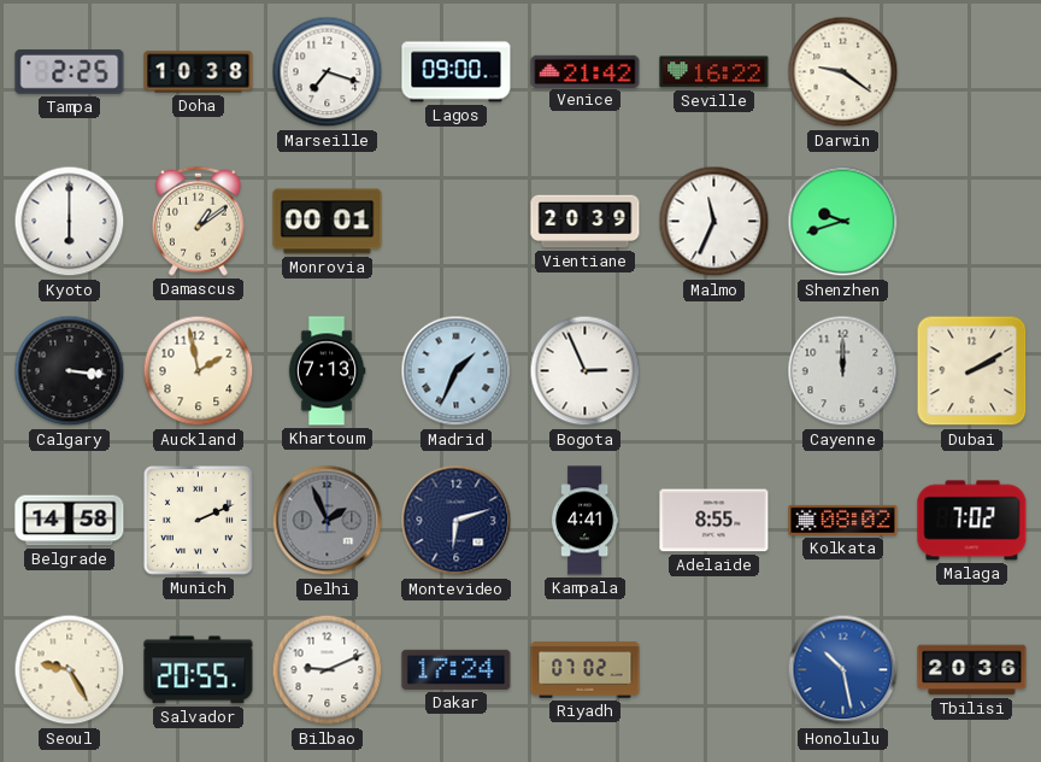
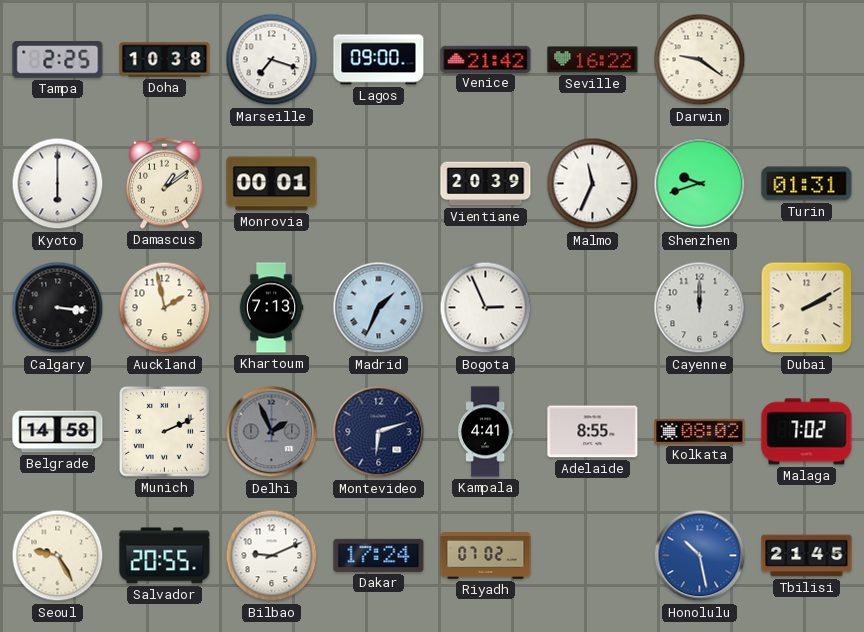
Turin: none -> 01:31 (807, 184)
Tbilisi: 20:36 -> 21:45 (807, 556)
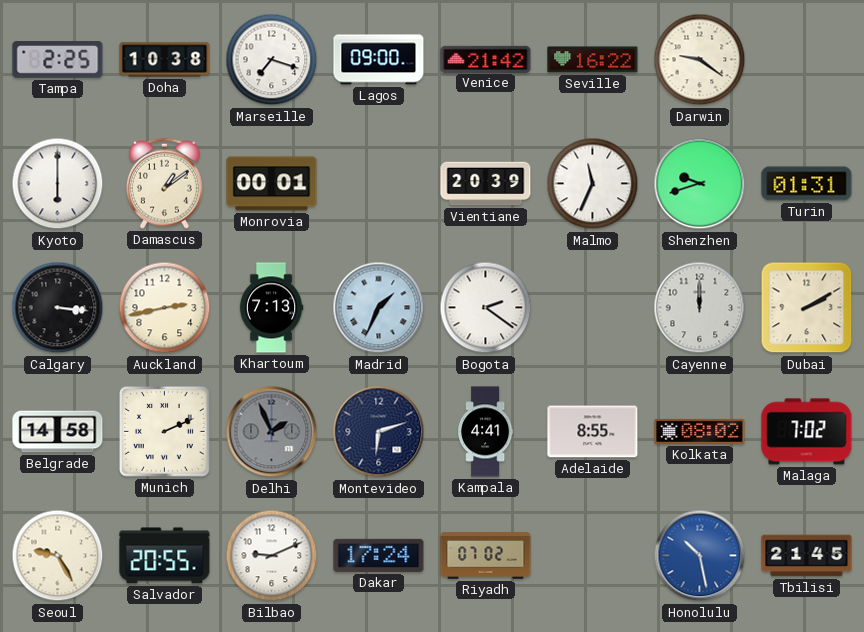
Auckland: 1:58 -> 2:43 (165, 308)
Bogota: 2:56 -> 2:21 (486, 308)
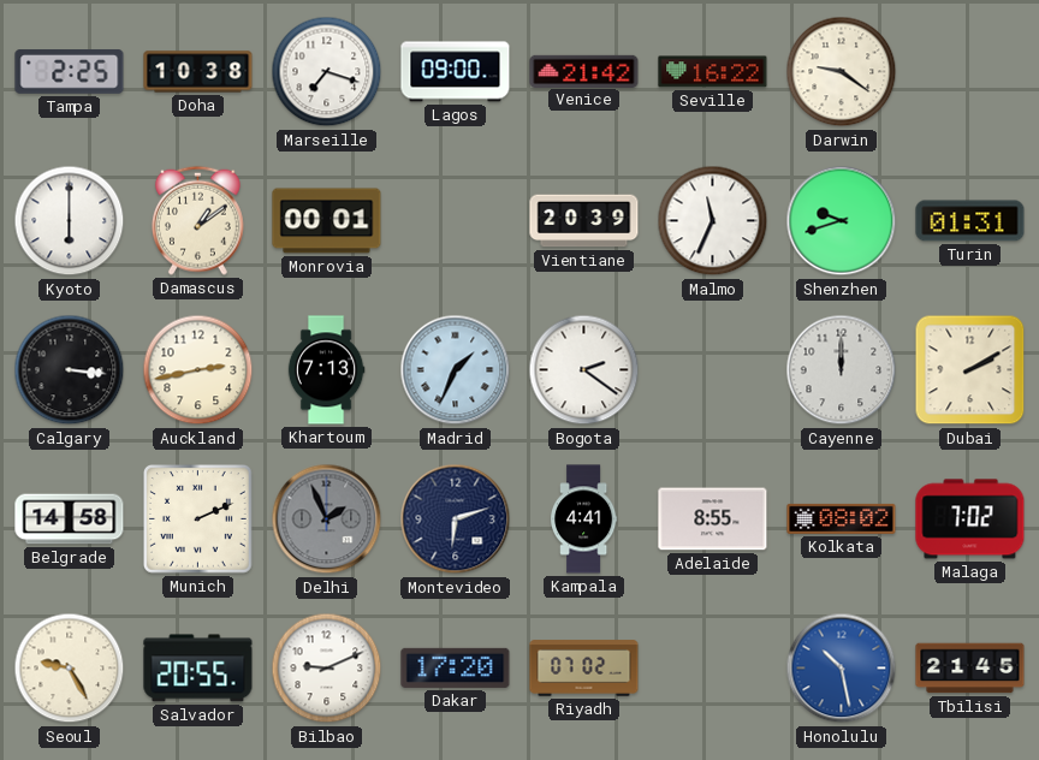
Dakar: 17:24 -> 17:20 (456, 667)
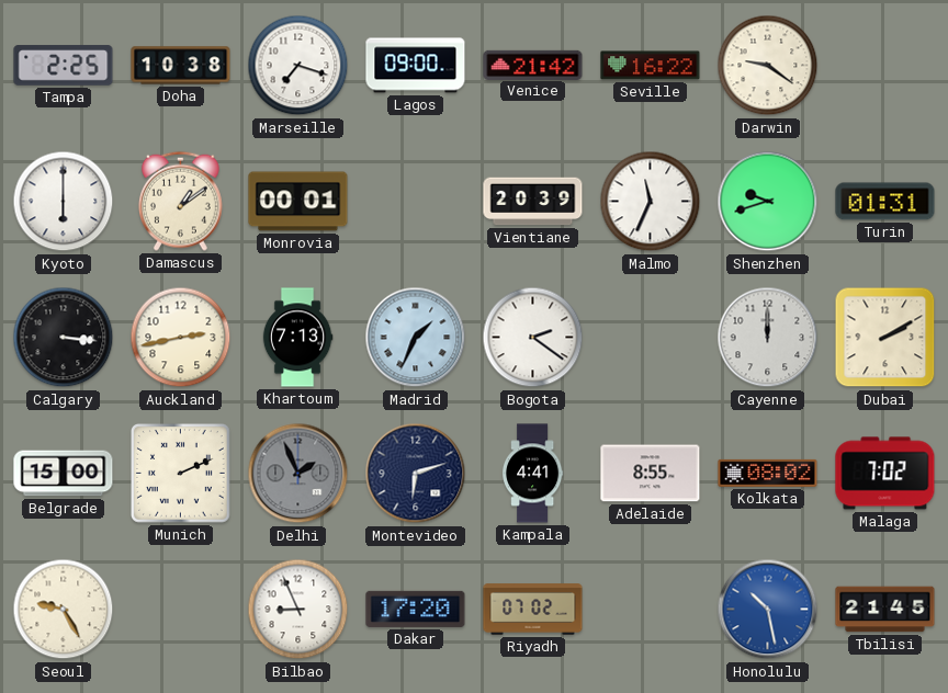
Belgrade: 14:58 -> 15:00 (64, 474)
Salvador: 20:55 -> none (198, 669)
Bilbao: 9:11 -> 8:56 (298, 610)
